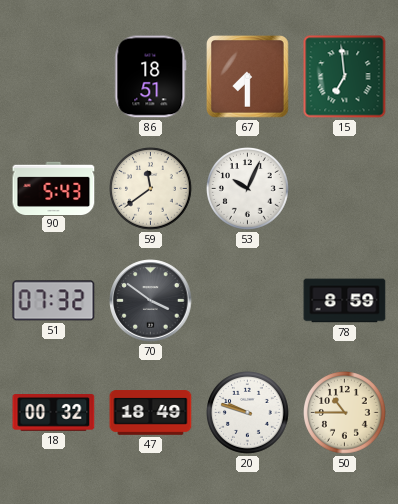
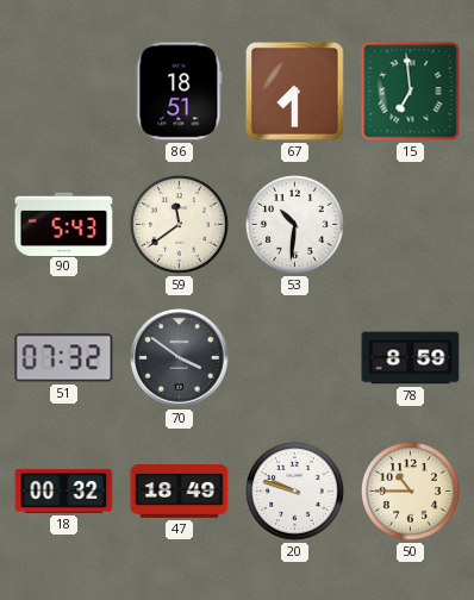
53: 10:04 -> 10:31 (295, 225)
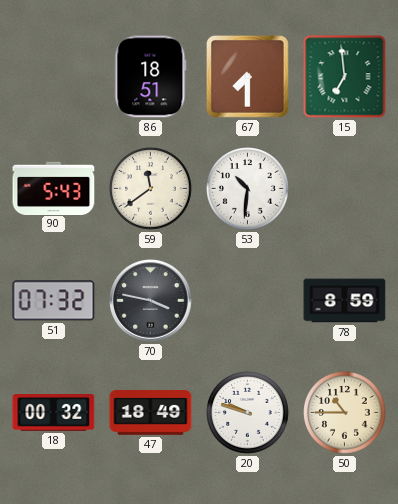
70: 3:51 -> 3:47 (151, 301)
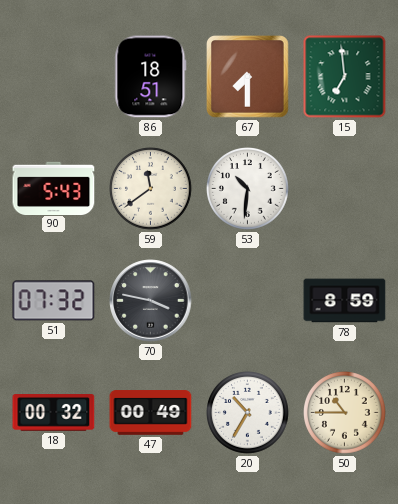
47: 18:49 -> 00:49 (151, 413)
20: 9:48 -> 10:35 (248, 413)
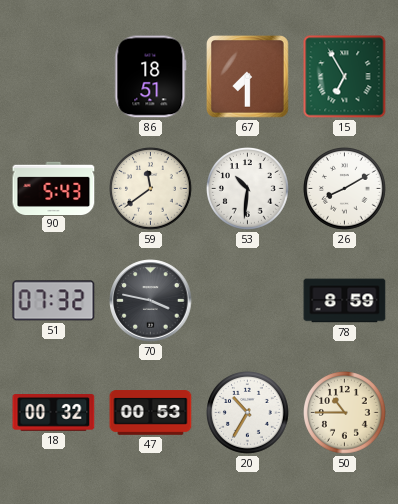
15: 6:59 -> 6:55 (345, 77)
26: none -> 8:10 (345, 189)
47: 00:49 -> 00:53 (151, 413)
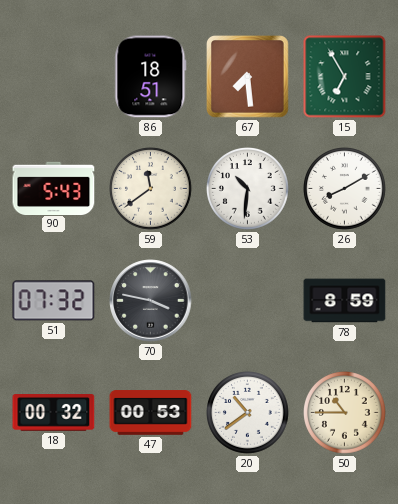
67: 7:30 -> 7:29 (248, 77)
20: 10:35 -> 10:39 (248, 413)
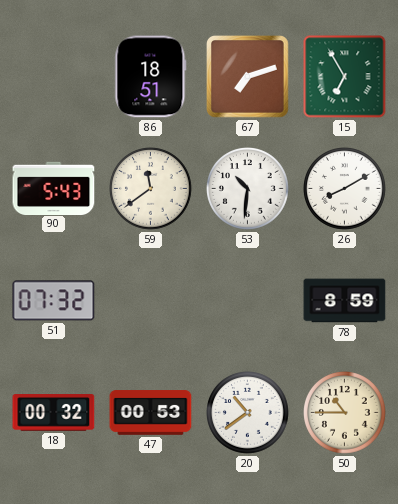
67: 7:29 -> 7:12 (248, 77)
70: 3:47 -> none (151, 301)
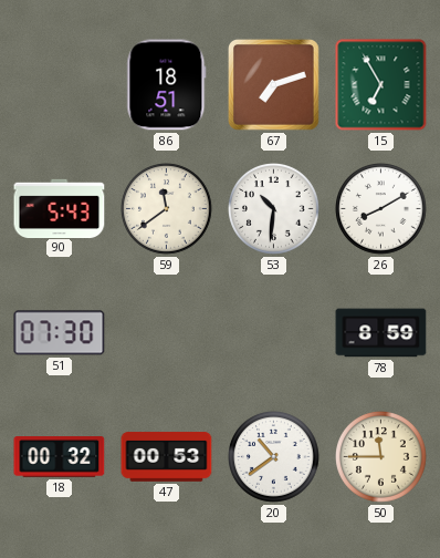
51: 07:32 -> 07:30 (60, 333)
50: 10:45 -> 11:45 (381, 457)
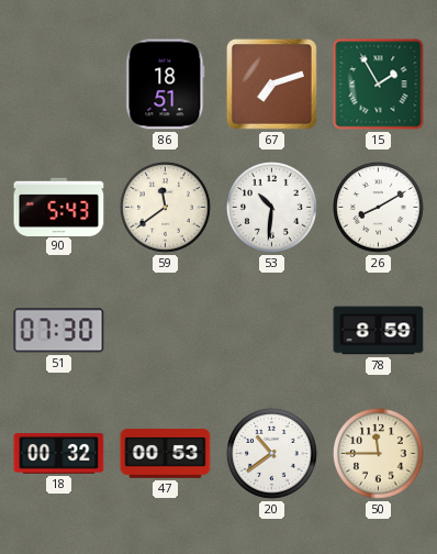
15: 6:55 -> 1:55 (379, 85)
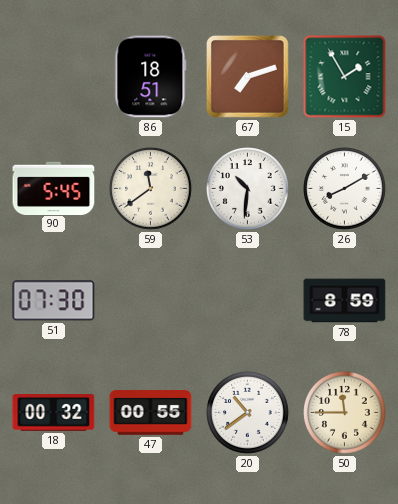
90: 5:43 -> 5:45 (54, 188)
47: 00:53 -> 00:55 (151, 413)
